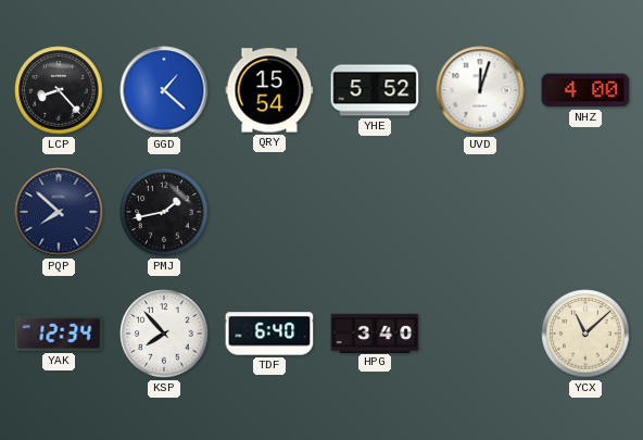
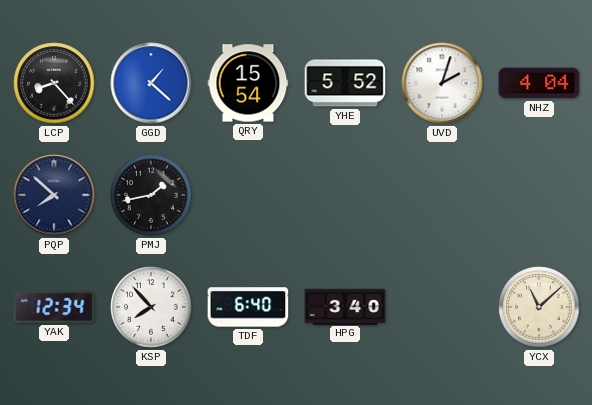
UVD: 12:03 -> 2:03 (442, 83)
NHZ: 4:00 -> 4:04 (539, 83)
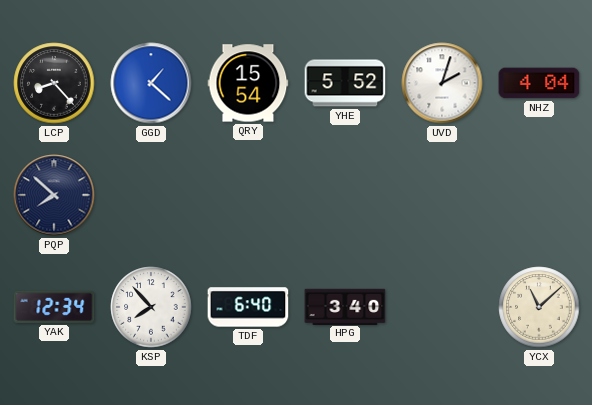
PMJ: 1:43 -> none (151, 195)
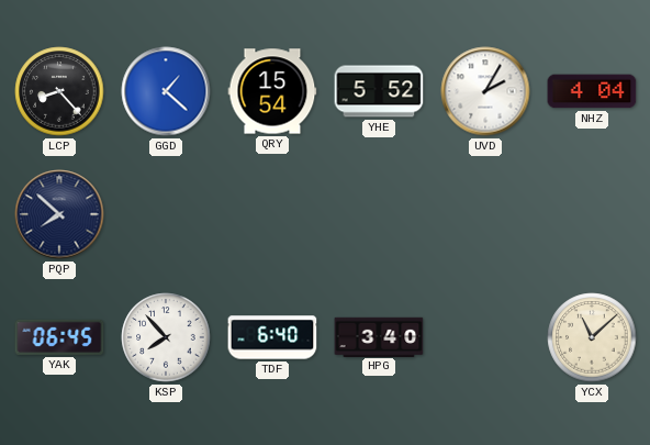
UVD: 2:03 -> 2:05 (485, 91)
YAK: 12:34 -> 06:45 (59, 337)
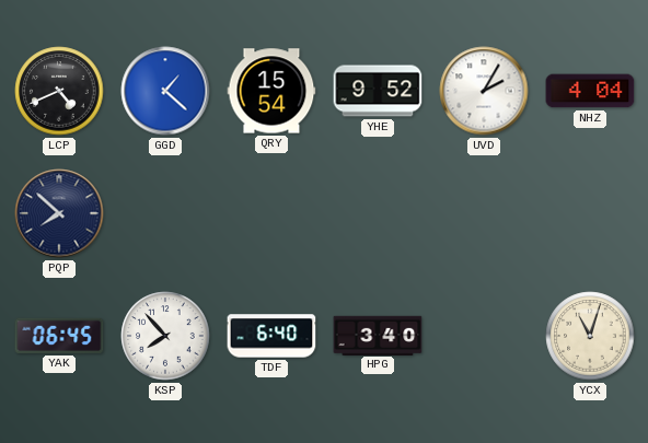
LCP: 8:23 -> 4:41 (59, 91)
YHE: 5:52 -> 9:52 (378, 91)
YCX: 11:08 -> 11:03 (590, 336)
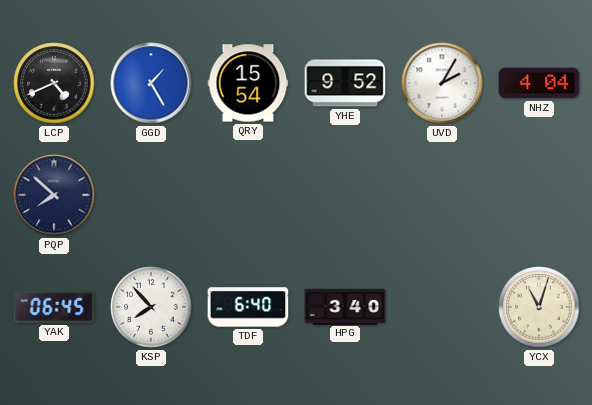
GGD: 1:22 -> 1:25 (151, 83)
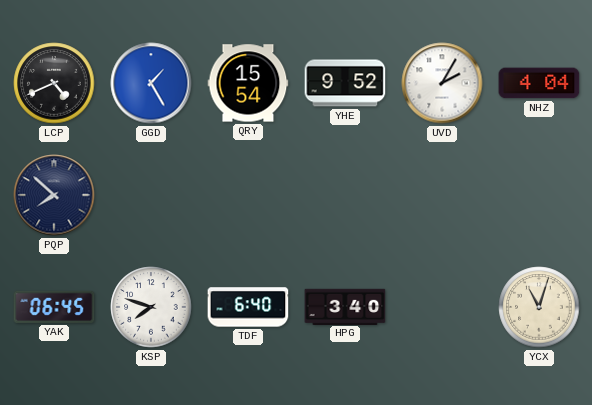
KSP: 7:53 -> 7:48 (151, 307)
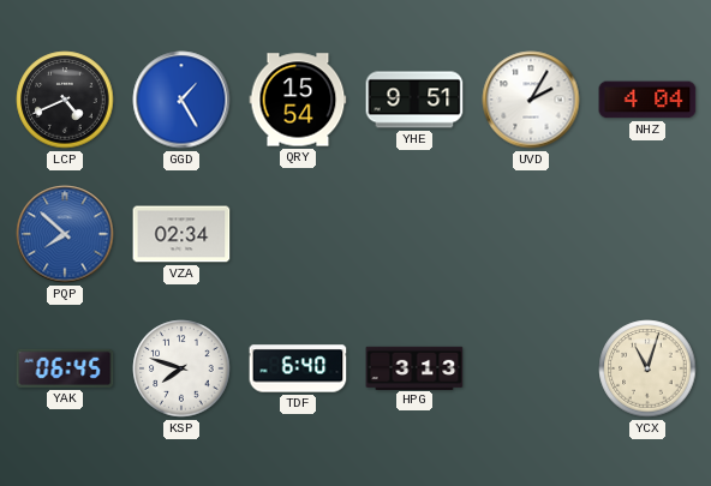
YHE: 9:52 -> 9:51 (414, 100)
PQP dial: navy -> blue (65, 234)
VZA: none -> 02:34 (181, 234)
HPG: 3:40 -> 3:13 (414, 367)
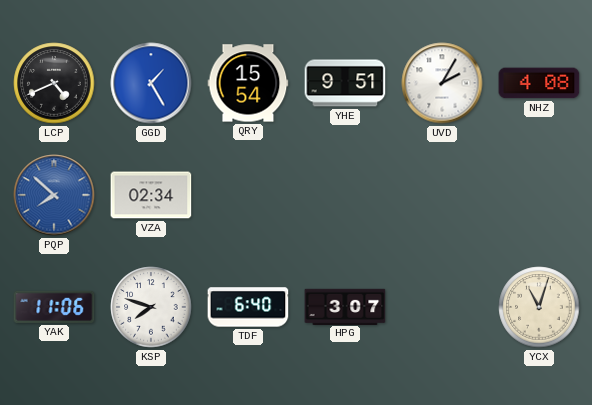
NHZ: 4:04 -> 4:08 (539, 83)
YAK: 06:45 -> 11:06 (54, 307)
HPG: 3:13 -> 3:07 (345, 306)
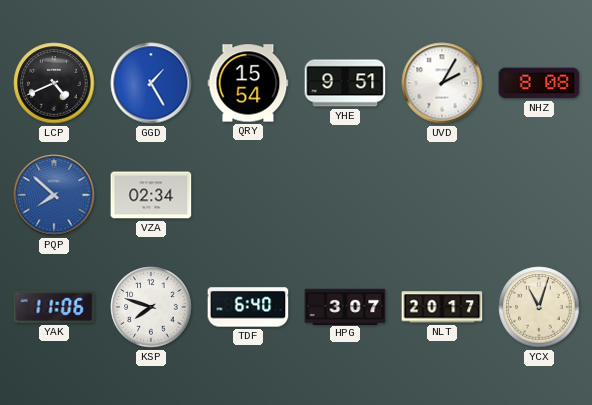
NHZ: 4:08 -> 8:08 (539, 83)
NLT: none -> 20:17 (442, 307)
